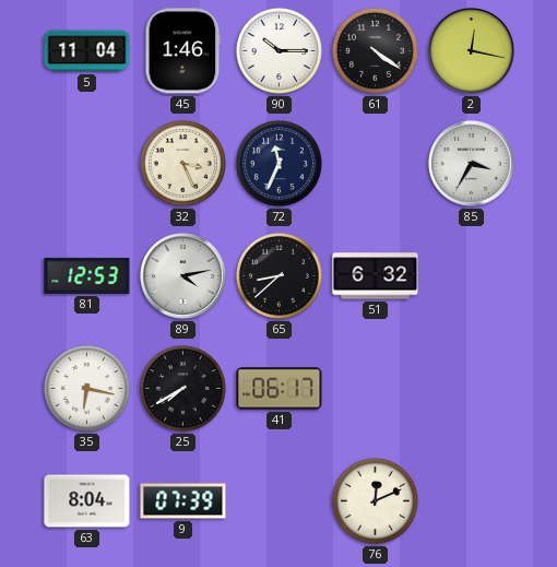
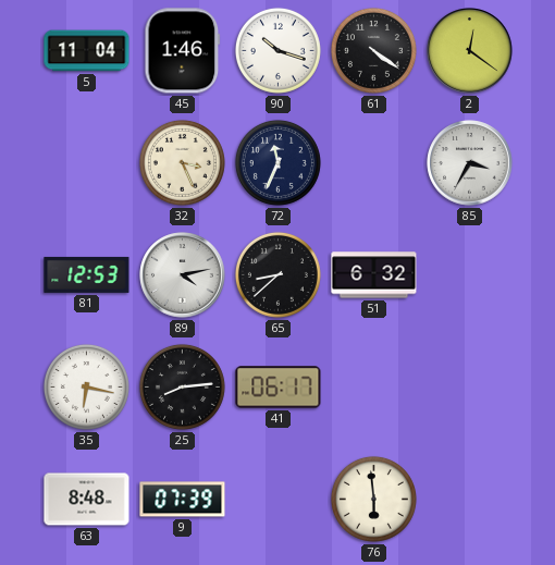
90: 10:15 -> 10:18 (277, 50)
2: 12:17 -> 12:21 (470, 51)
25: 7:40 -> 8:14 (182, 386)
63: 8:04 -> 8:48 (87, 500)
76: 12:11 -> 5:59 (373, 499)
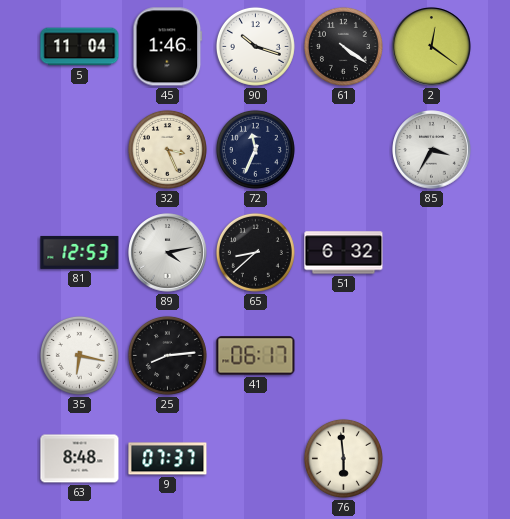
9: 07:39 -> 07:37 (168, 459)
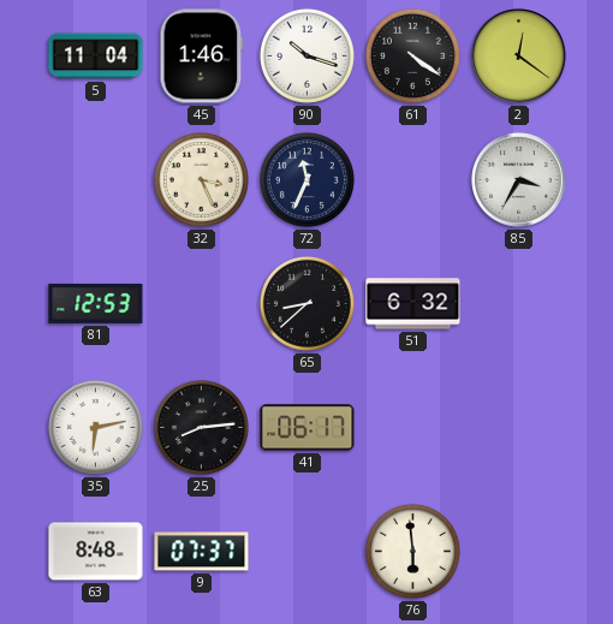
89: 4:13 -> none (168, 253)
35: 6:17 -> 6:13 (95, 427)
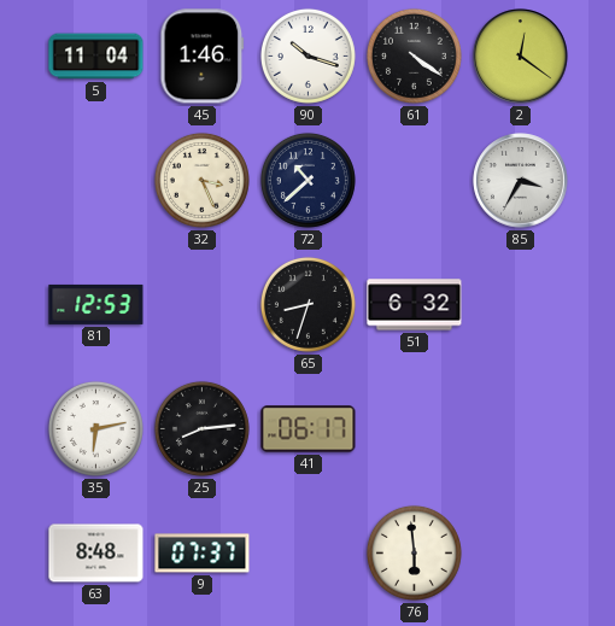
72: 11:34 -> 10:38 (307, 180)
65: 8:38 -> 8:33 (307, 304)
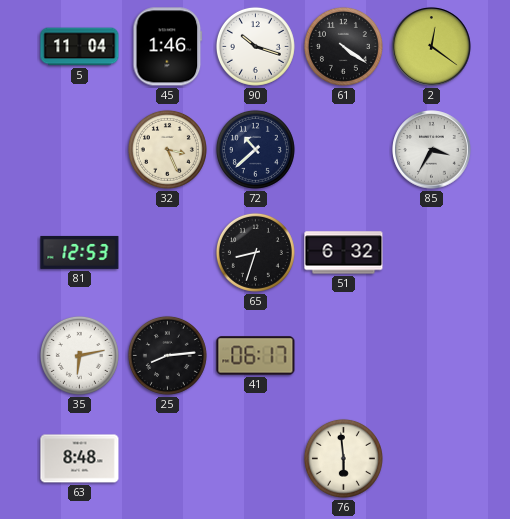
9: 07:37 -> none (203, 554)
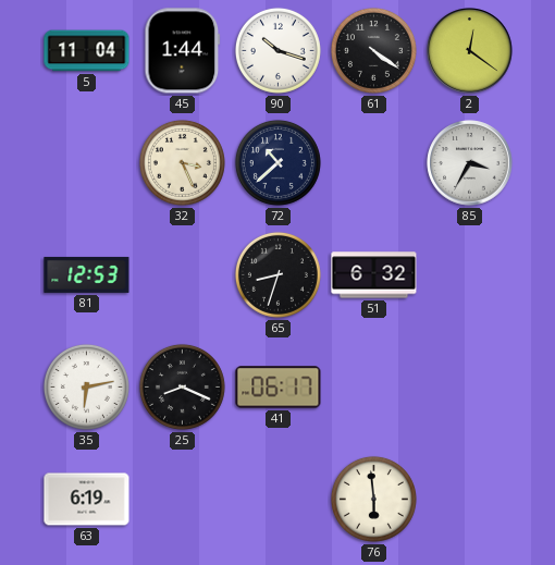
45: 1:46 -> 1:44 (183, 51)
25: 8:14 -> 8:19 (182, 386)
63: 8:48 -> 6:19 (87, 500)
